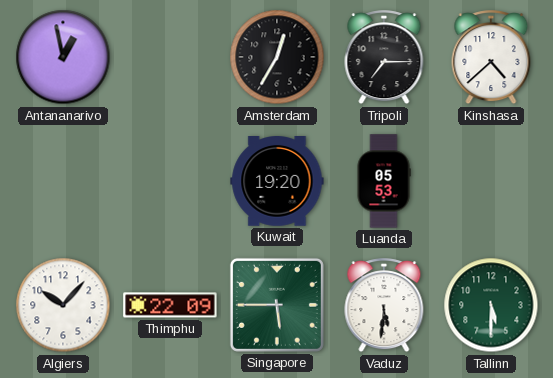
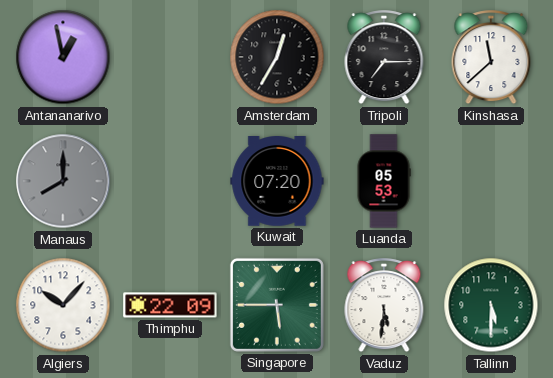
Kinshasa: 4:38 -> 11:38 (491, 58)
Manaus: none -> 8:00 (63, 181)
Kuwait: 19:20 -> 07:20 (277, 182)
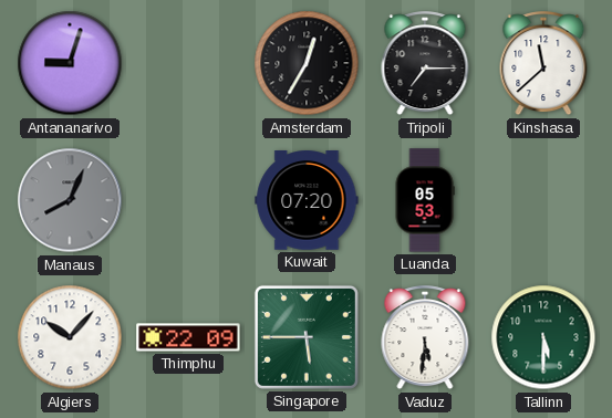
Antananarivo: 12:58 -> 9:03 (70, 63)
Manaus: 8:00 -> 8:04 (70, 200)
